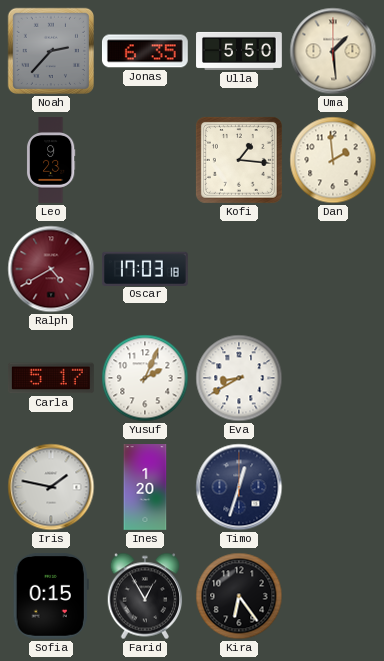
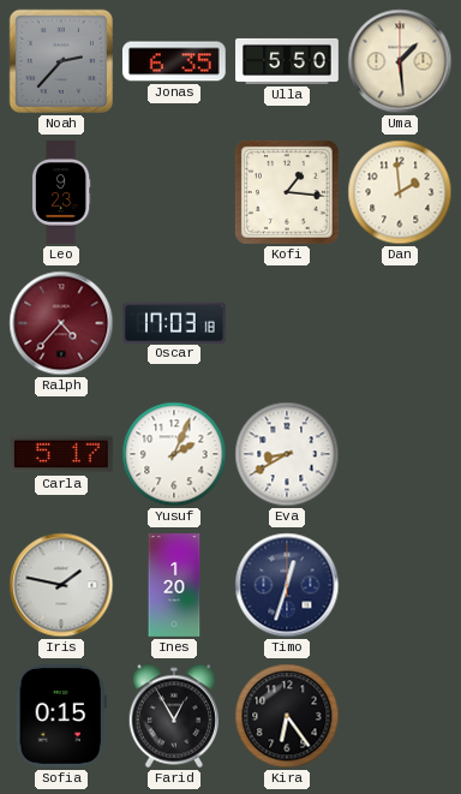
Ralph: 4:40 -> 4:37 (61, 323)
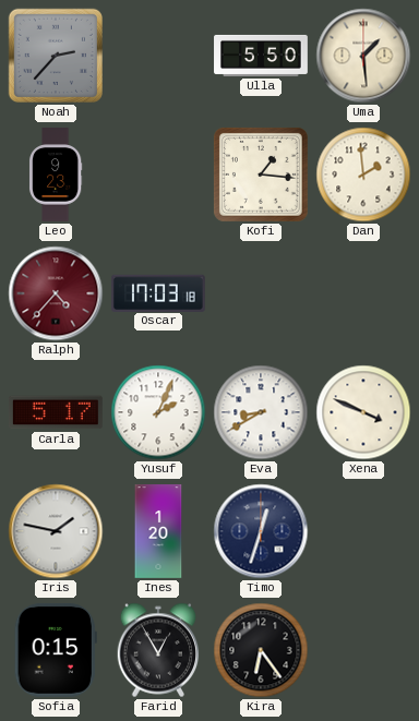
Jonas: 6:35 -> none (174, 61)
Xena: none -> 3:49 (363, 412)
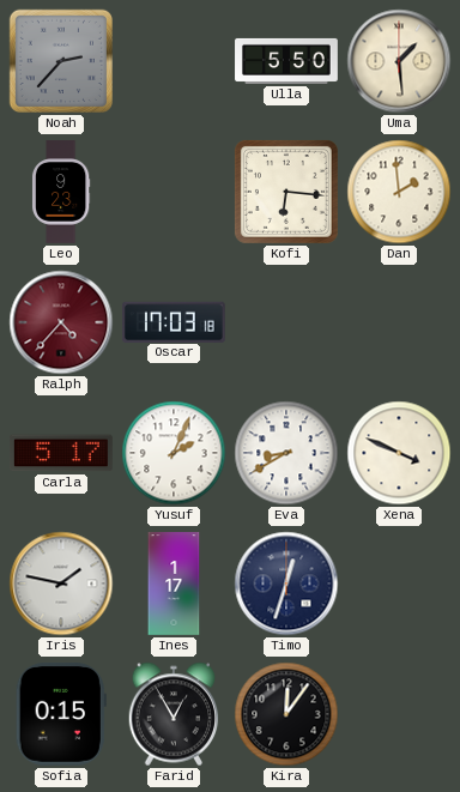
Kofi: 1:16 -> 6:16 (286, 192)
Ines: 1:20 -> 1:17 (174, 584)
Kira: 6:24 -> 12:06 (286, 714)
